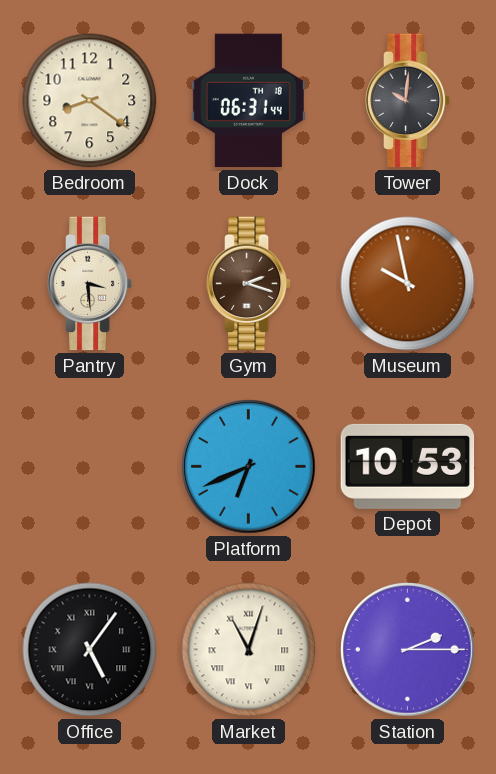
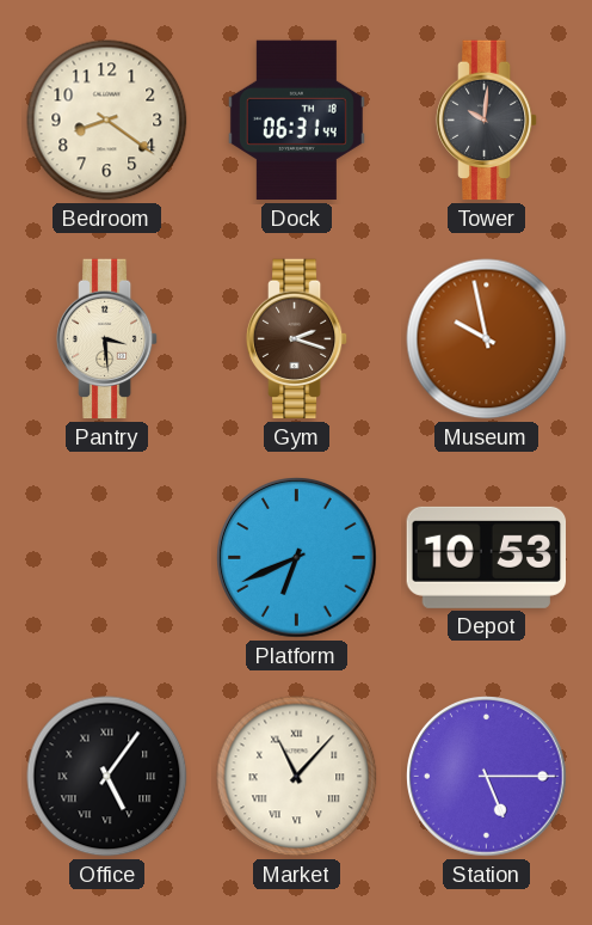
Market: 11:03 -> 11:07 (297, 777)
Station: 2:15 -> 5:15 (487, 777)
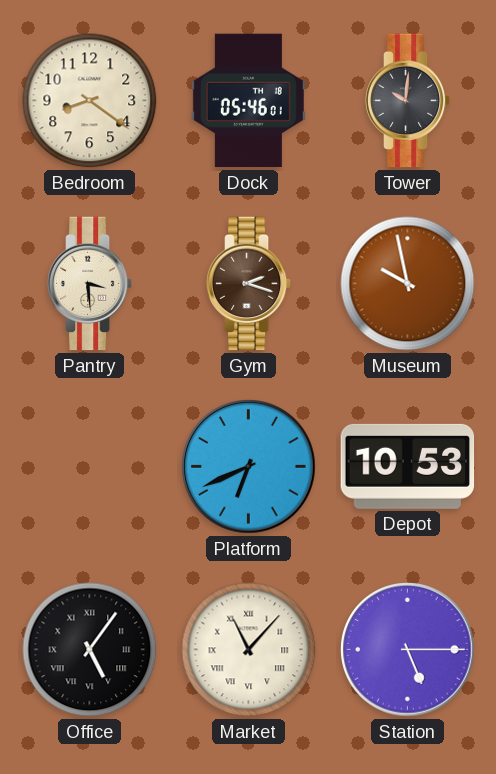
Dock: 06:31 -> 05:46 (248, 101)
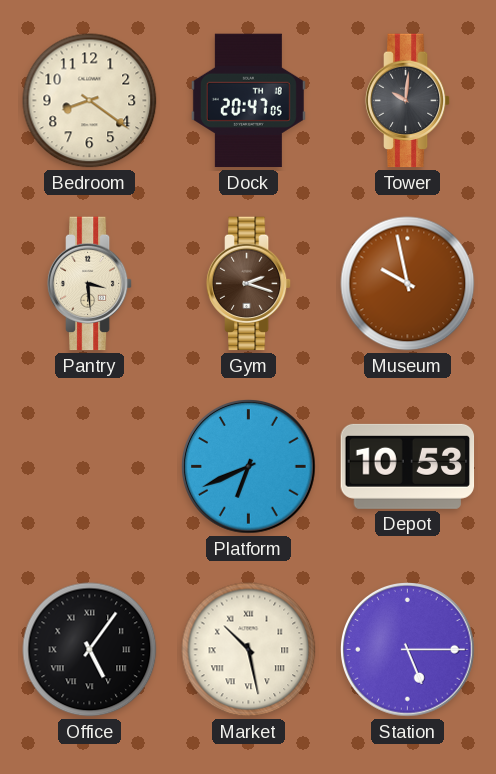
Dock: 05:46 -> 20:47 (248, 101)
Market: 11:07 -> 10:28 (249, 650)
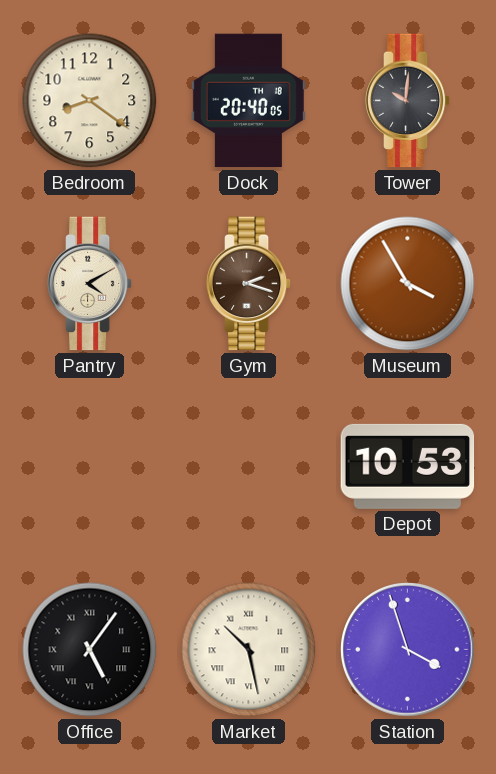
Dock: 20:47 -> 20:40 (248, 101)
Pantry: 3:29 -> 4:10 (90, 284)
Museum: 9:58 -> 3:55 (408, 284)
Platform: 6:41 -> none (249, 467)
Station: 5:15 -> 3:57 (408, 650)
